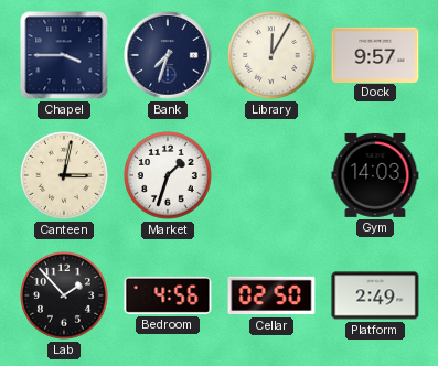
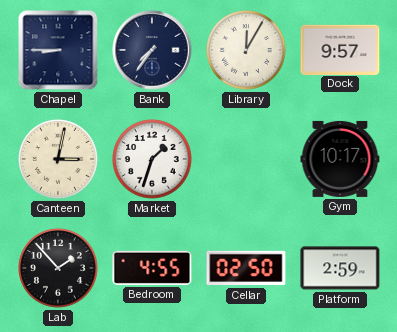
Chapel: 3:45 -> 8:45 (58, 50)
Bank: 7:33 -> 7:36 (152, 50)
Gym: 14:03 -> 10:17 (340, 159)
Bedroom: 4:56 -> 4:55 (152, 268)
Platform: 2:49 -> 2:59 (340, 268)
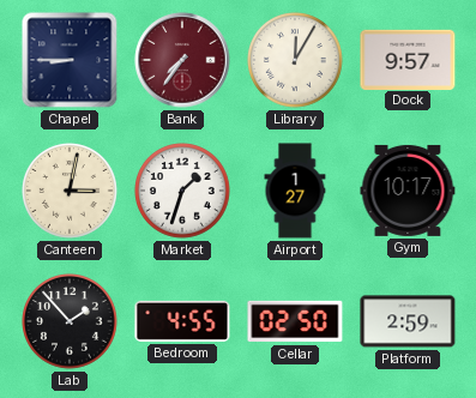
Bank dial: navy -> burgundy (182, 60)
Airport: none -> 1:27 (295, 191)
